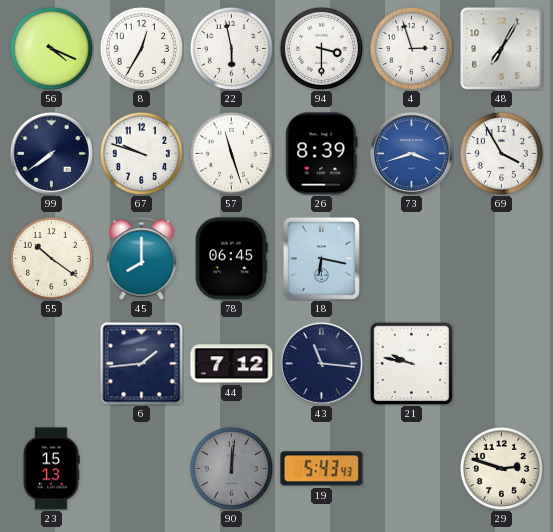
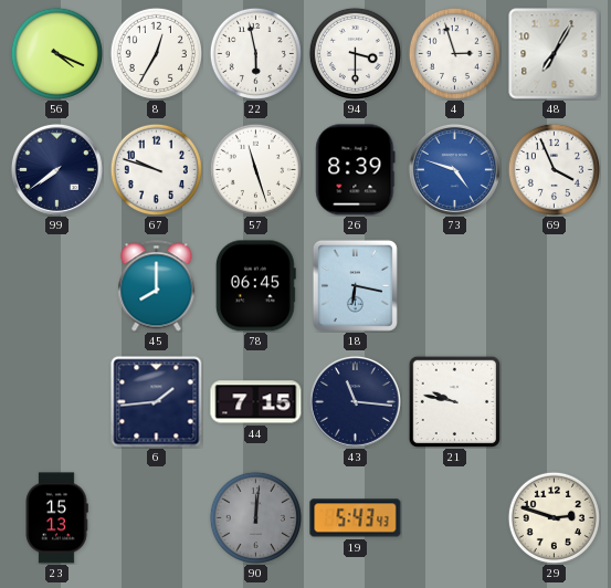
73: 3:42 -> 4:48 (454, 169)
69: 3:55 -> 3:56 (554, 169)
55: 10:21 -> none (51, 258)
44: 7:12 -> 7:15 (256, 402)
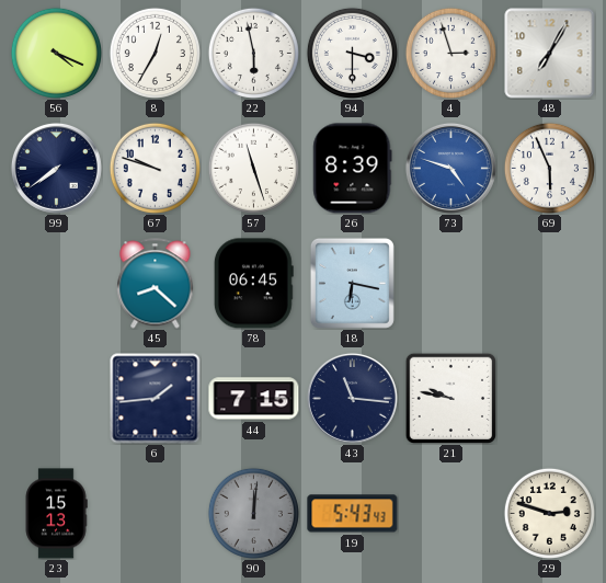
69: 3:56 -> 5:56 (549, 168)
45: 8:00 -> 8:22 (156, 284)
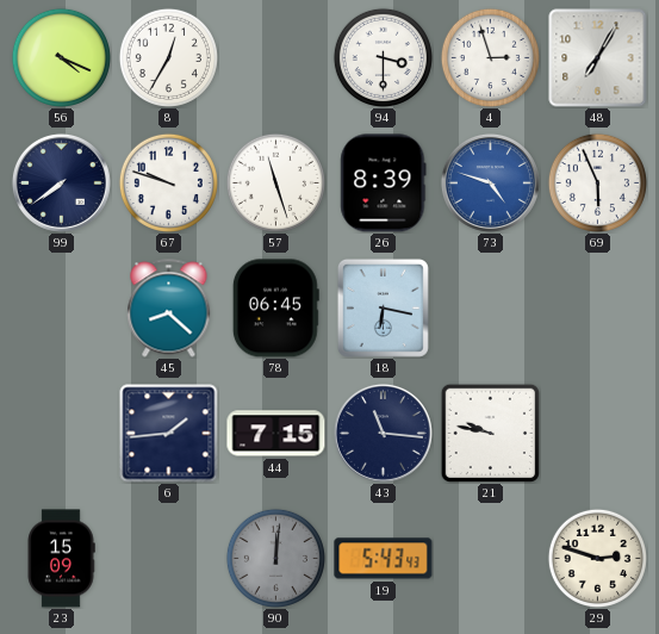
22: 5:58 -> none (253, 53)
23: 15:13 -> 15:09 (61, 559)
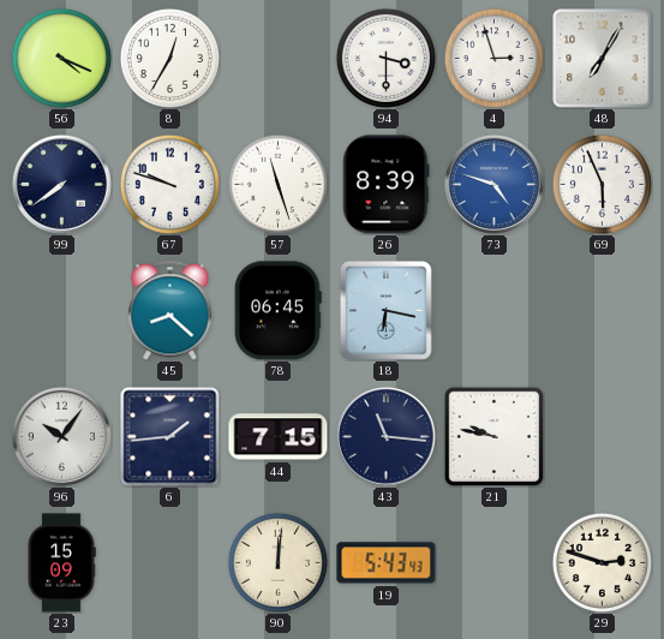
96: none -> 10:06 (61, 436)
90 dial: grey -> cream (277, 562)
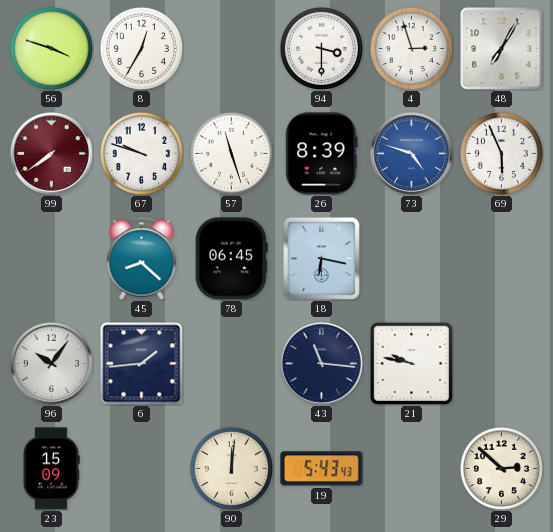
56: 4:19 -> 3:48 (51, 48)
99 dial: navy -> burgundy (51, 153)
44: 7:15 -> none (279, 437)
29: 2:48 -> 2:52 (501, 468)
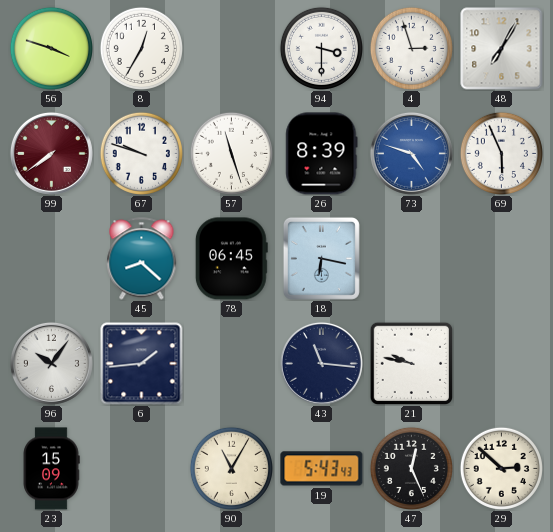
90: 12:01 -> 11:05 (231, 468)
47: none -> 12:26 (411, 468)
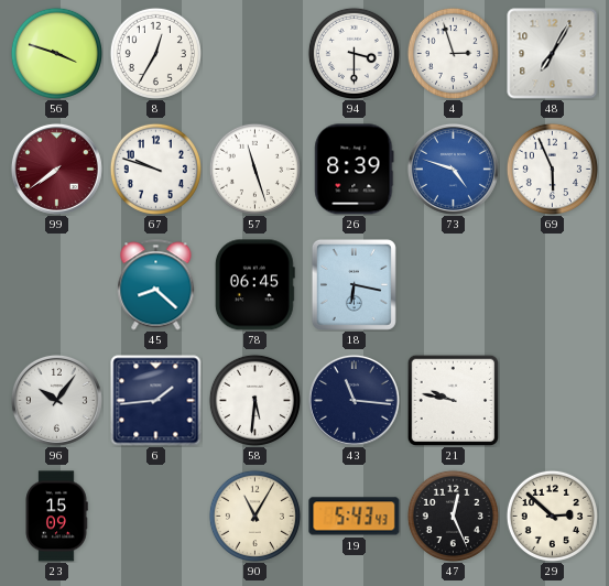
58: none -> 5:31 (254, 400)
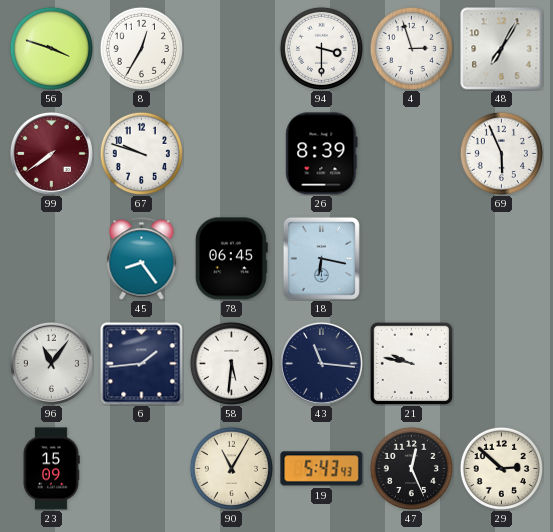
57: 11:27 -> none (254, 169)
73: 4:48 -> none (453, 169)
45: 8:22 -> 8:24 (142, 259)
96: 10:06 -> 11:06 (51, 363)
